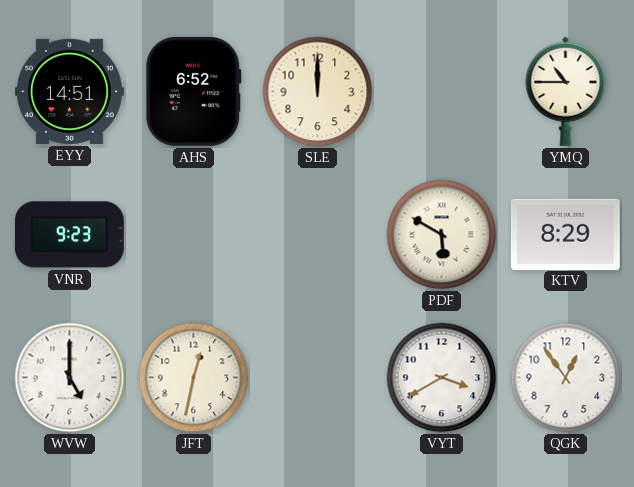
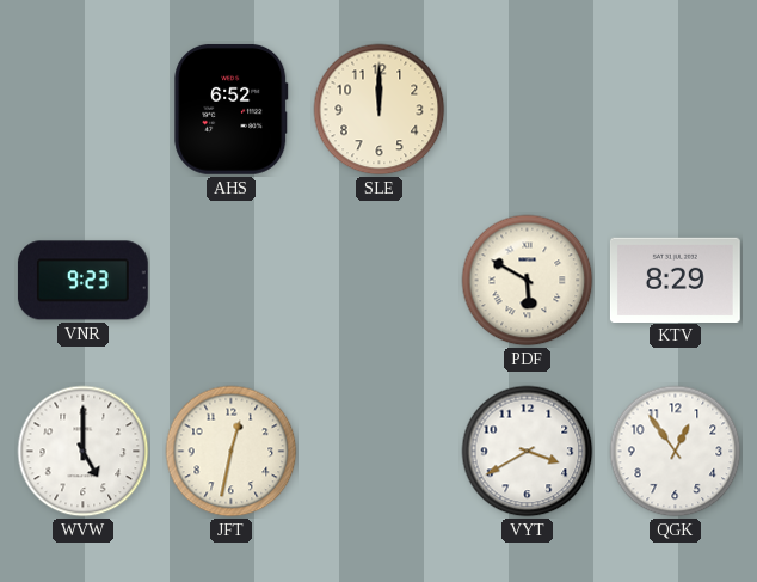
EYY: 14:51 -> none (69, 91)
YMQ: 10:45 -> none (566, 91)
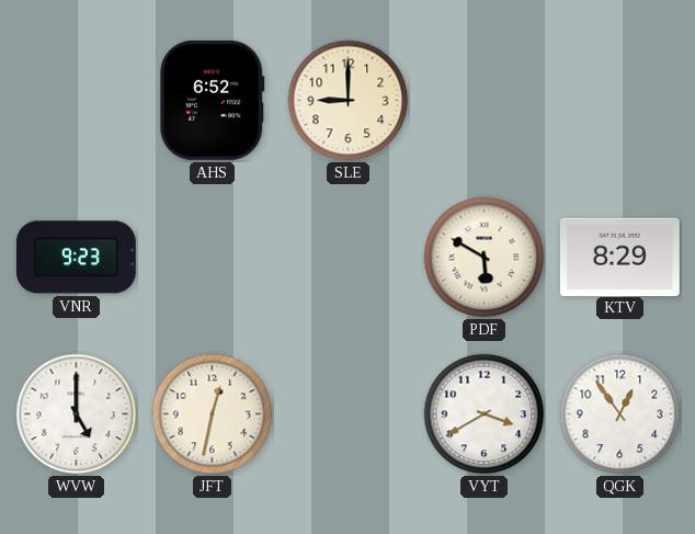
SLE: 12:00 -> 9:00 (349, 101)
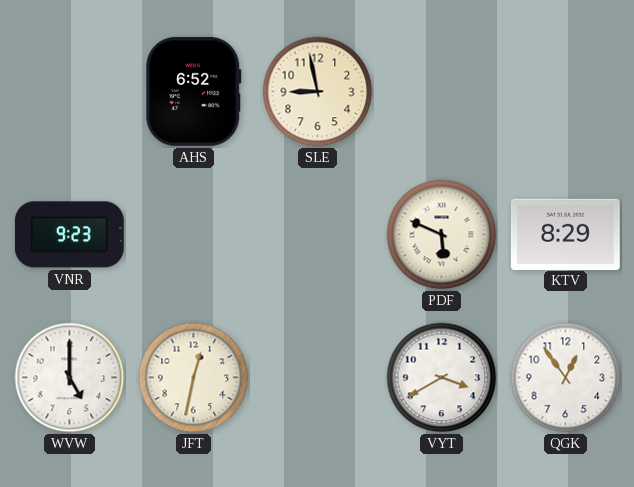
SLE: 9:00 -> 8:58 (318, 92)
PDF: 5:50 -> 5:49 (442, 235)
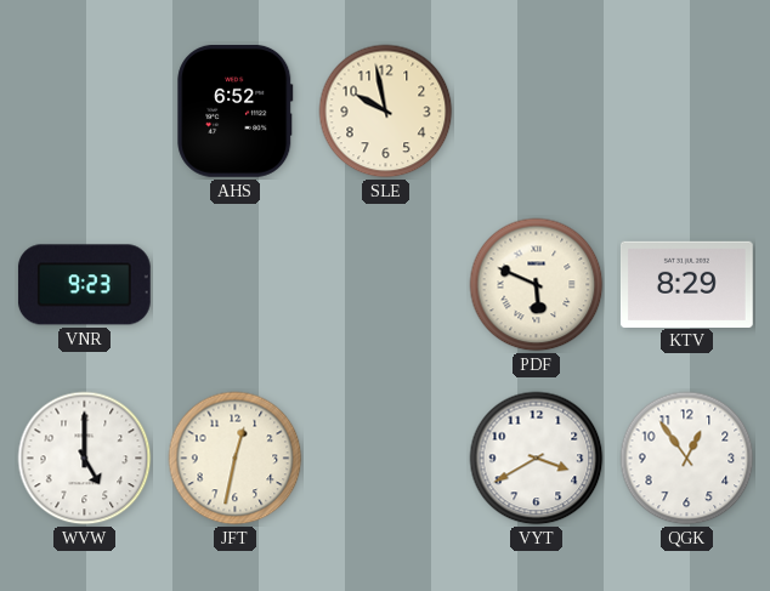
SLE: 8:58 -> 9:58 (386, 112)
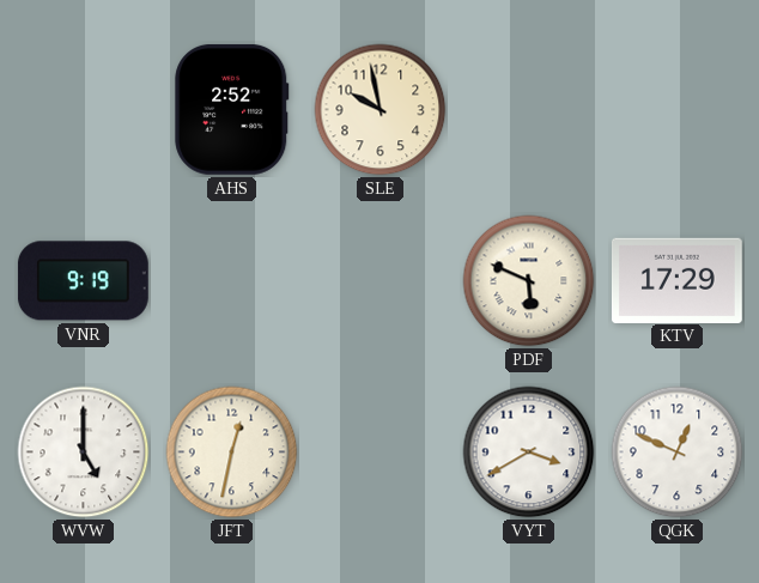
AHS: 6:52 -> 2:52 (232, 109)
VNR: 9:23 -> 9:19 (83, 281)
KTV: 8:29 -> 17:29 (676, 280)
QGK: 12:54 -> 12:49 (678, 453)
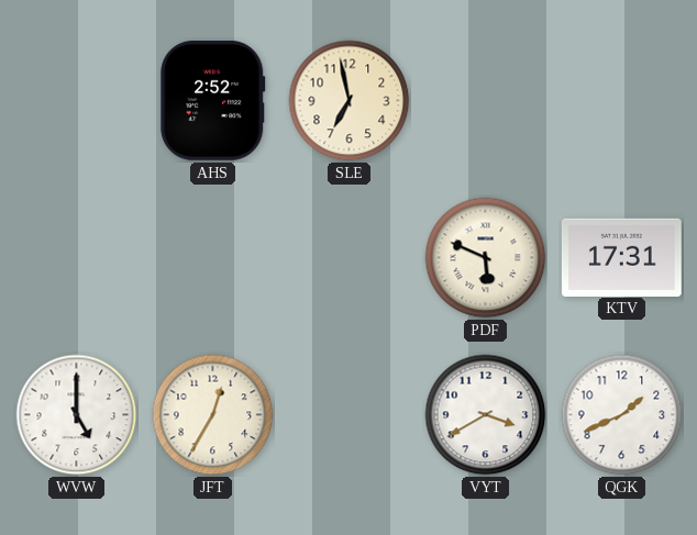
SLE: 9:58 -> 6:58 (350, 101)
VNR: 9:19 -> none (83, 281)
KTV: 17:29 -> 17:31 (621, 257)
JFT: 12:32 -> 12:35 (213, 415)
QGK: 12:49 -> 1:41 (622, 415)
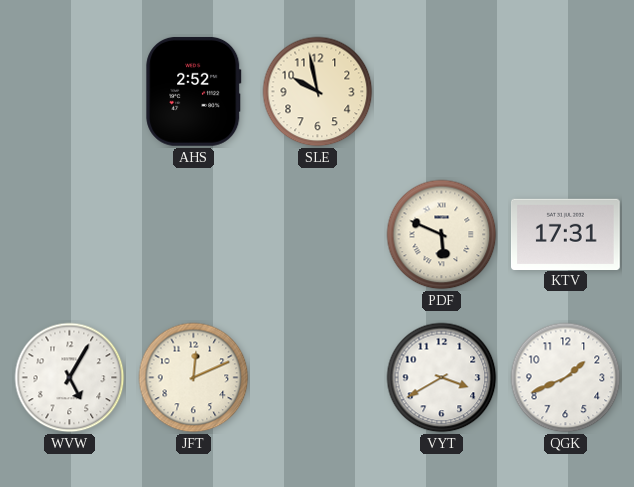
SLE: 6:58 -> 9:58 (318, 92)
WVW: 5:00 -> 5:05 (70, 378)
JFT: 12:35 -> 12:11 (194, 378)
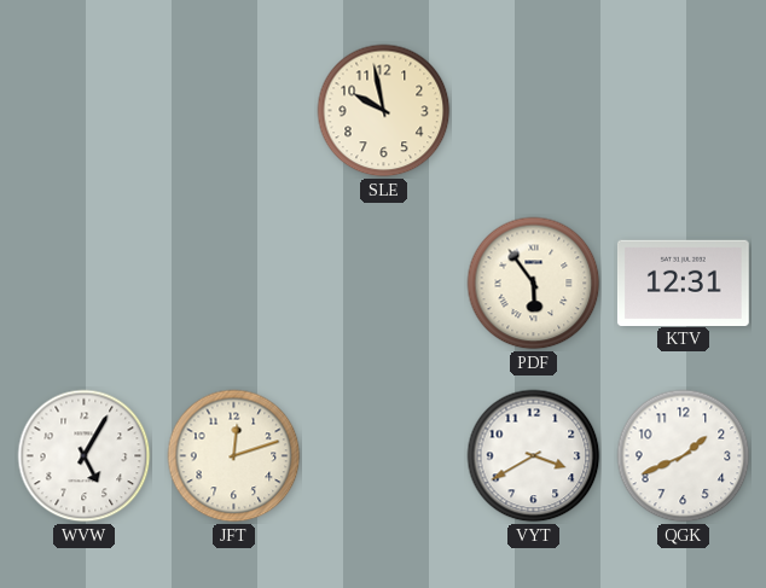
AHS: 2:52 -> none (194, 91)
PDF: 5:49 -> 5:54 (534, 284)
KTV: 17:31 -> 12:31 (683, 283)
JFT: 12:11 -> 12:12 (234, 456)
